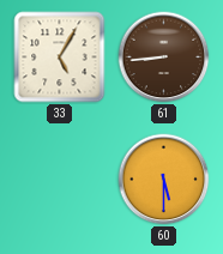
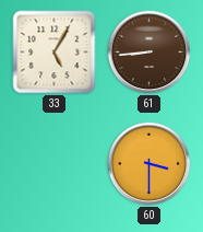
60: 5:30 -> 3:30 (150, 164)
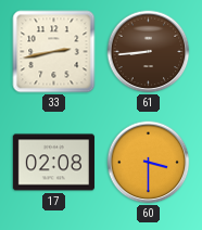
33: 5:05 -> 2:43 (54, 52)
17: none -> 02:08 (53, 163)
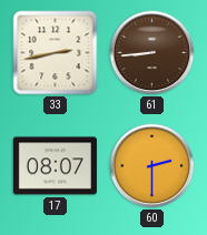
17: 02:08 -> 08:07 (55, 166)
60: 3:30 -> 2:30 (152, 166)
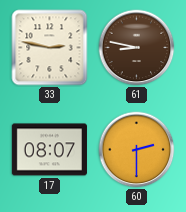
33: 2:43 -> 2:47 (50, 48)
61: 8:44 -> 8:47 (137, 48)
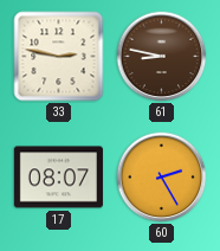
60: 2:30 -> 2:25 (162, 178)
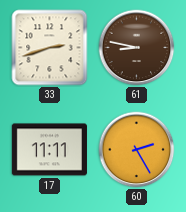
33: 2:47 -> 2:42 (50, 48)
17: 08:07 -> 11:11 (49, 150)
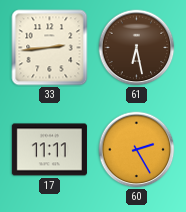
33: 2:42 -> 2:44 (50, 48)
61: 8:47 -> 6:28 (137, 48)
